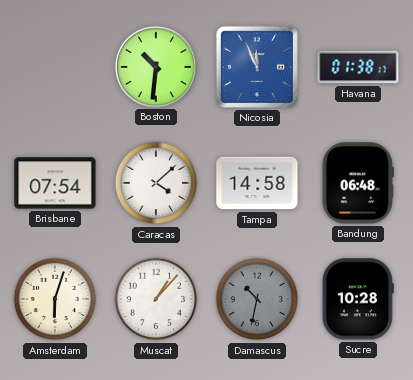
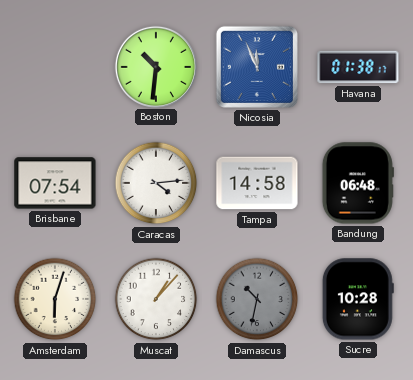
Caracas: 4:08 -> 4:14 (156, 183)
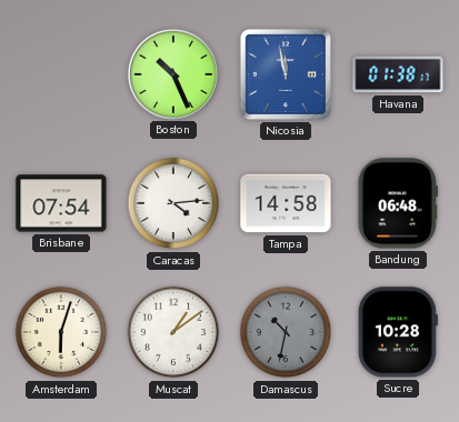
Boston: 10:31 -> 10:26 (172, 73)
Nicosia: 11:56 -> 11:58 (286, 74)
Muscat: 1:07 -> 1:09 (173, 332)
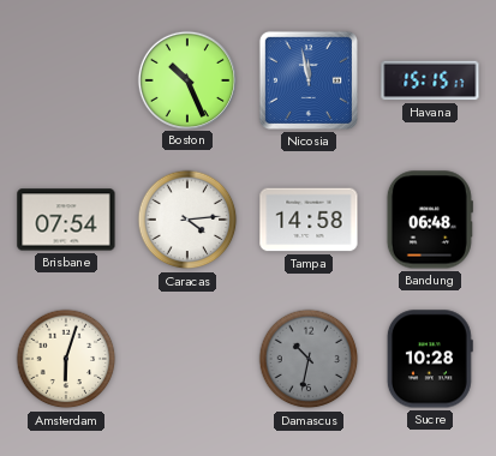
Havana: 01:38 -> 15:15 (430, 80)
Muscat: 1:09 -> none (173, 332)
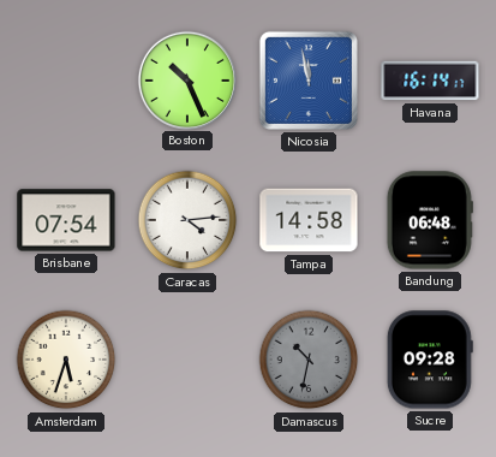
Havana: 15:15 -> 16:14 (430, 81)
Amsterdam: 6:03 -> 5:33 (66, 360)
Sucre: 10:28 -> 09:28 (430, 360)
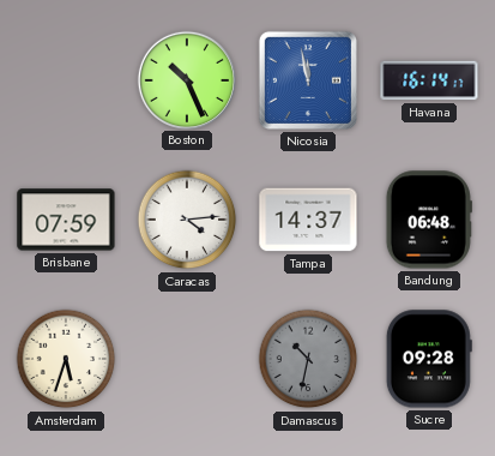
Brisbane: 07:54 -> 07:59 (66, 220)
Tampa: 14:58 -> 14:37 (308, 220)
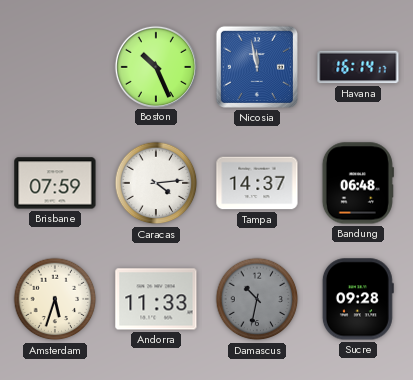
Andorra: none -> 11:33 (156, 299)
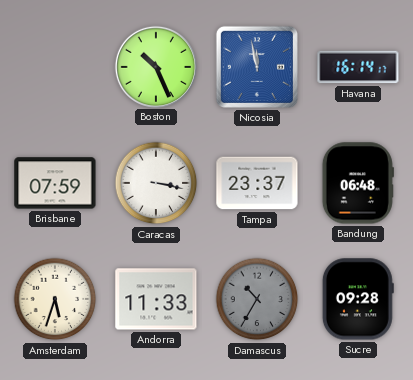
Caracas: 4:14 -> 3:17 (156, 183)
Tampa: 14:37 -> 23:37 (257, 183)
Damascus: 10:32 -> 10:35 (257, 299)
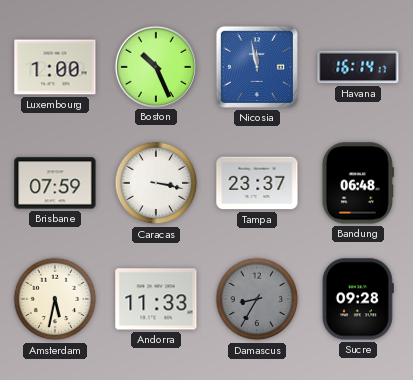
Luxembourg: none -> 1:00 (55, 67)
Amsterdam: 5:33 -> 5:32 (55, 299)
Damascus: 10:35 -> 8:35 (257, 299)
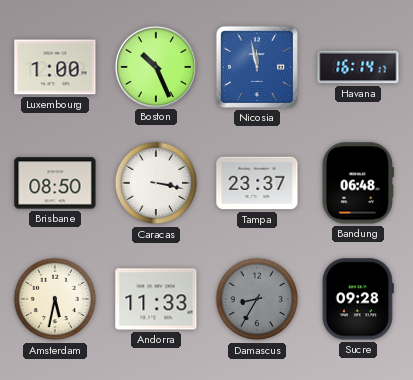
Brisbane: 07:59 -> 08:50 (55, 183)
